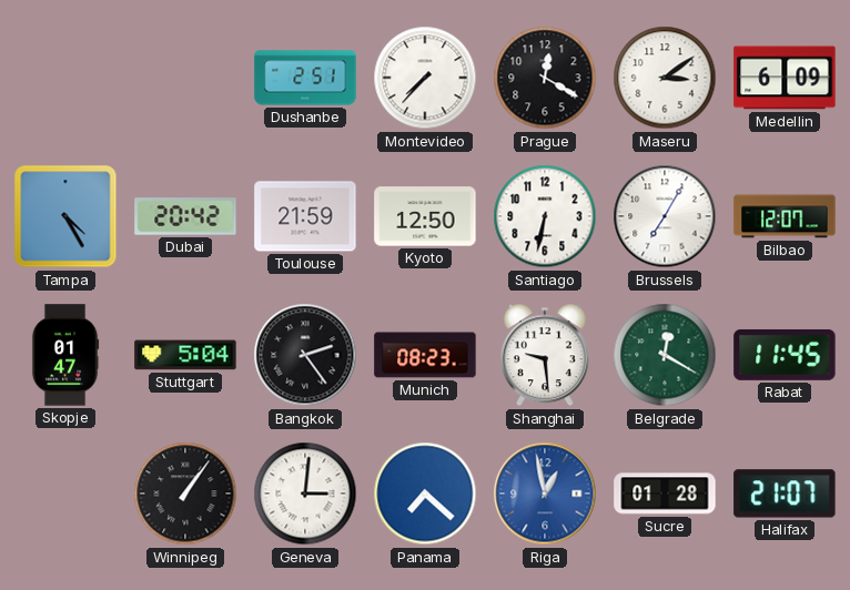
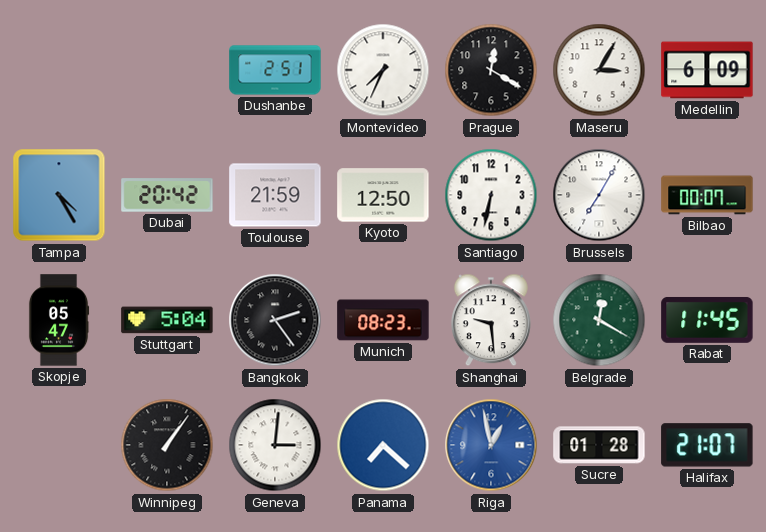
Montevideo: 7:37 -> 7:34 (383, 70)
Maseru: 3:09 -> 3:05 (599, 70)
Bilbao: 12:07 -> 00:07 (707, 195)
Skopje: 01:47 -> 05:47 (59, 320)
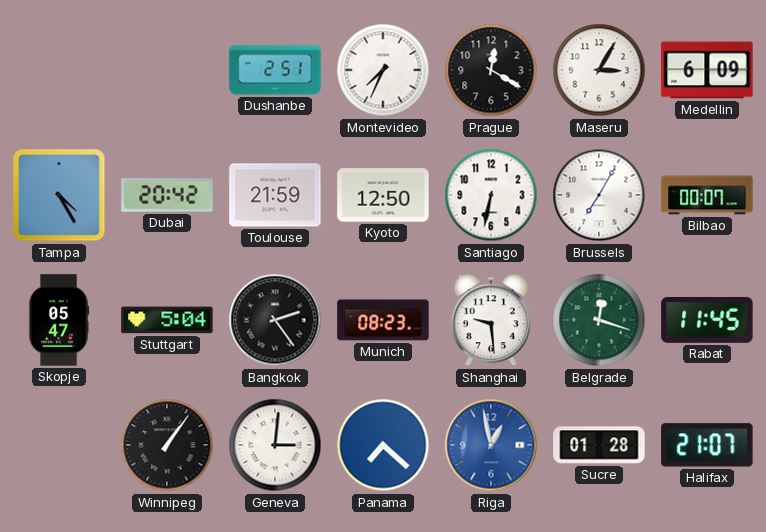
Belgrade: 12:20 -> 12:18 (599, 320)
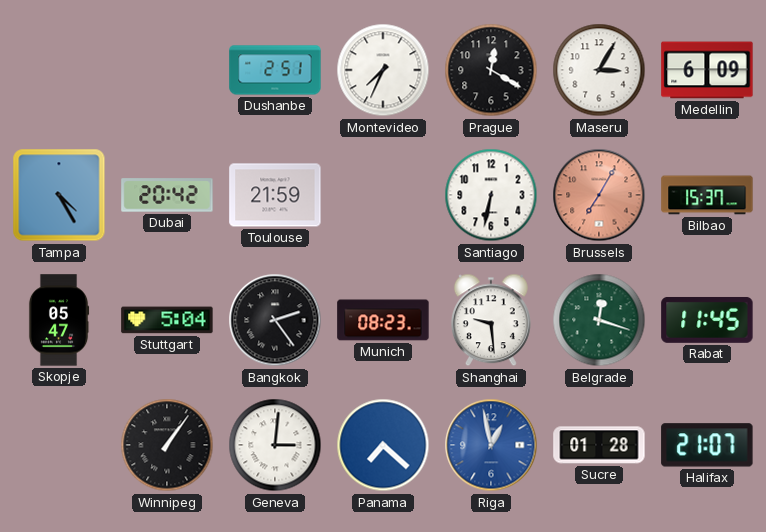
Kyoto: 12:50 -> none (383, 195)
Brussels dial: white -> salmon (599, 195)
Bilbao: 00:07 -> 15:37 (707, 195)
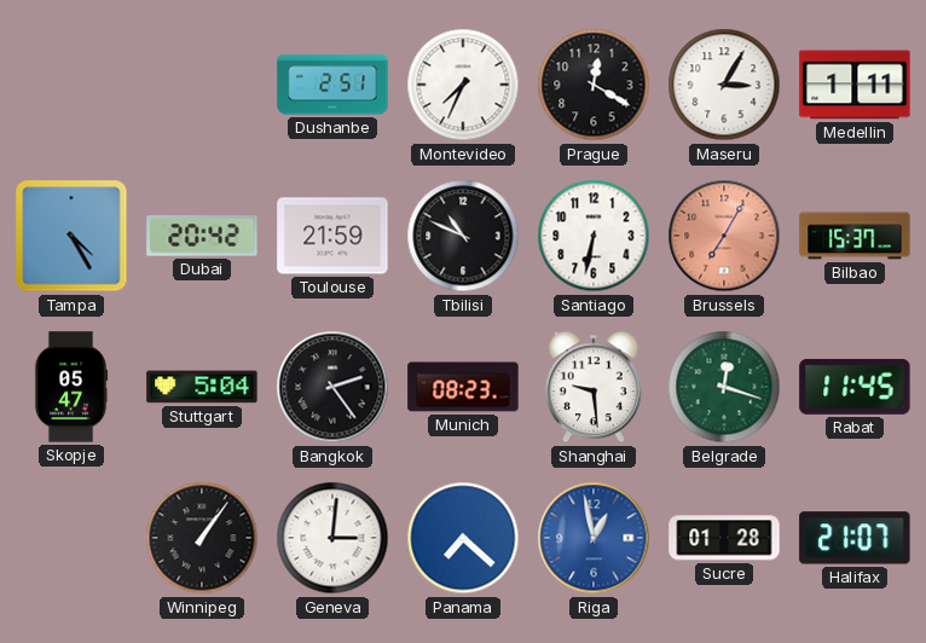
Medellin: 6:09 -> 1:11 (855, 85)
Tbilisi: none -> 10:49 (463, 236)
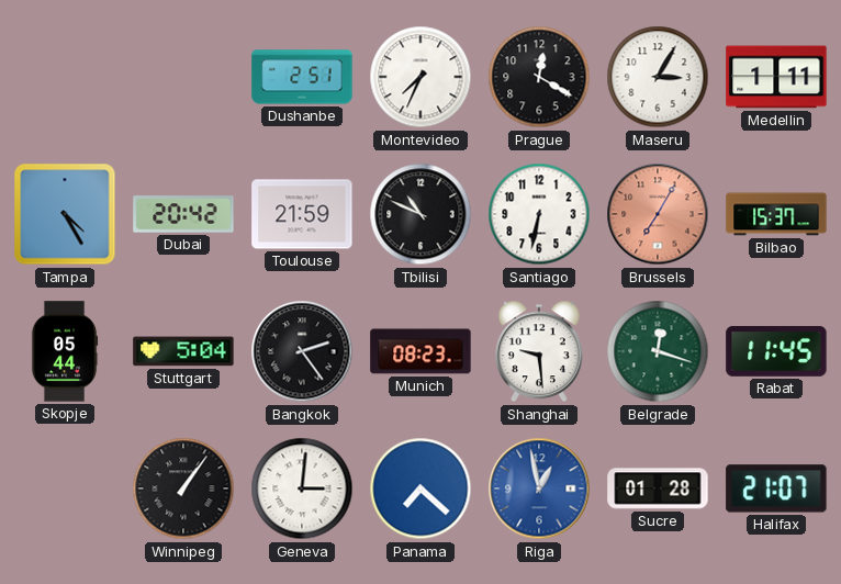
Skopje: 05:47 -> 05:44 (65, 351)
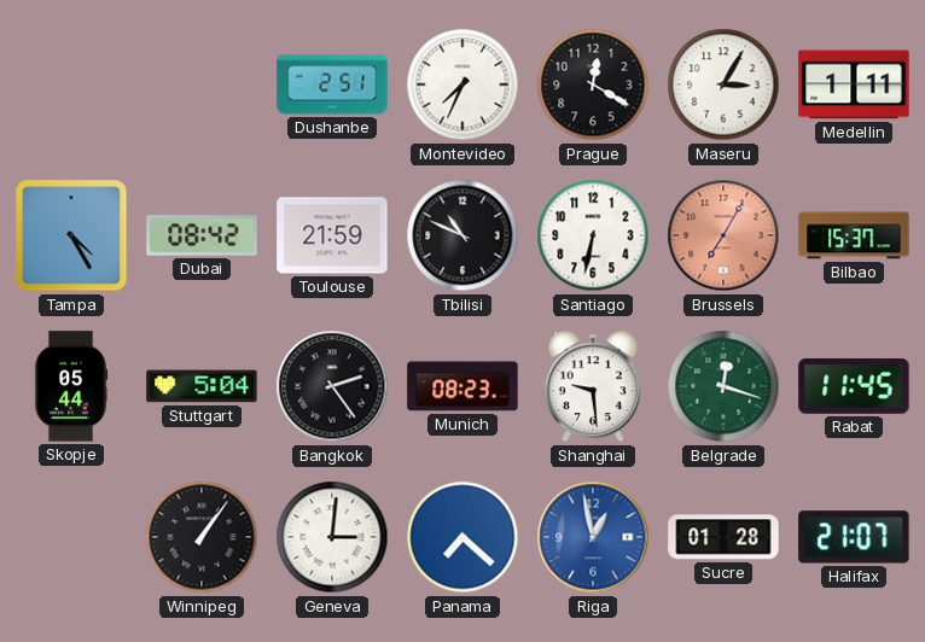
Dubai: 20:42 -> 08:42 (202, 235)
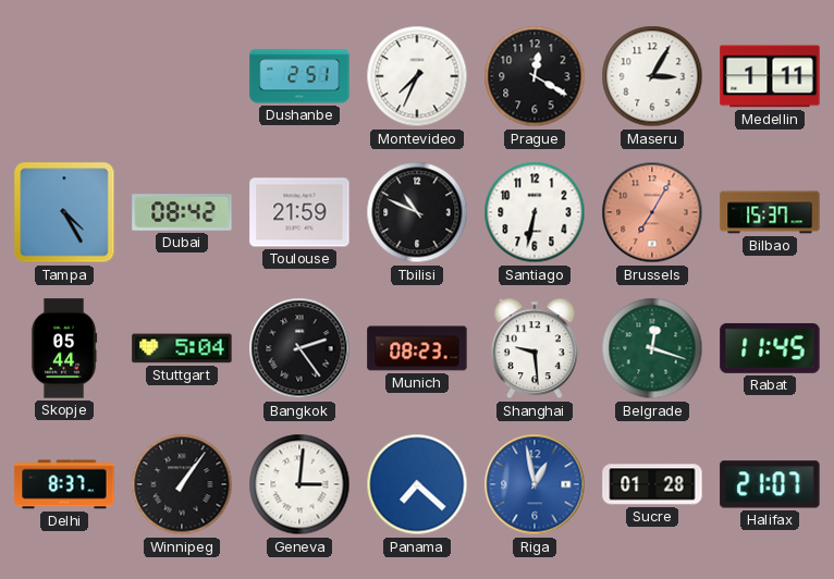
Delhi: none -> 8:37 (64, 484)
